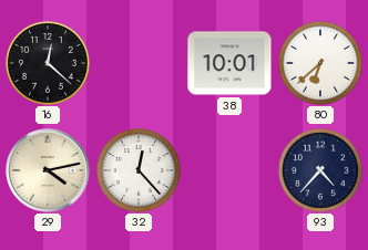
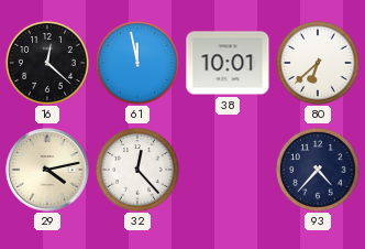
61: none -> 11:58 (137, 63)
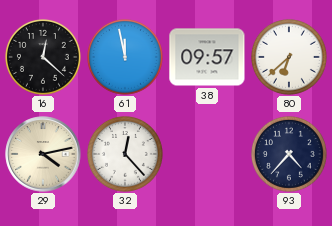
38: 10:01 -> 09:57 (207, 57)
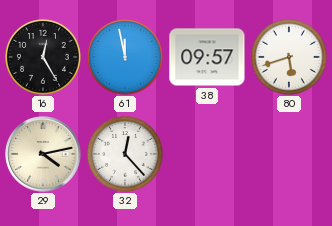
16: 12:22 -> 12:25 (43, 57)
80: 6:38 -> 5:42 (289, 57)
93: 4:37 -> none (289, 154)
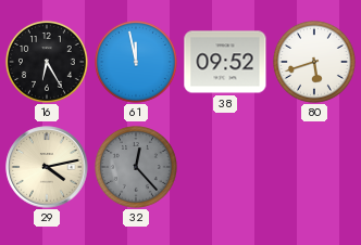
16: 12:25 -> 6:25 (47, 62)
38: 09:57 -> 09:52 (225, 62)
32 dial: white -> grey (136, 167)
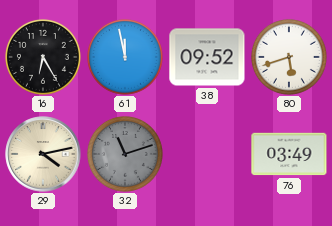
32: 12:23 -> 11:12 (125, 154)
76: none -> 03:49 (289, 154)
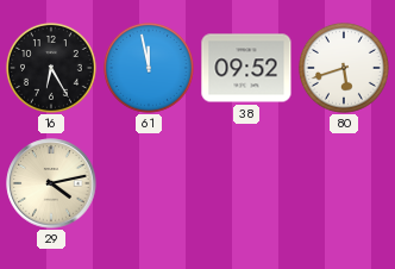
32: 11:12 -> none (125, 154)
76: 03:49 -> none (289, 154)
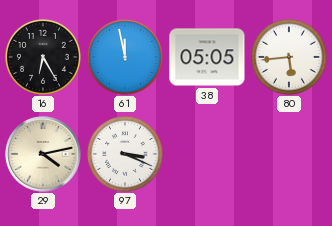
38: 09:52 -> 05:05 (207, 57)
80: 5:42 -> 5:44 (289, 57)
97: none -> 3:19 (125, 154)
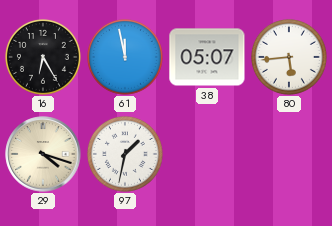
38: 05:05 -> 05:07 (207, 57)
29: 4:13 -> 4:18 (43, 154)
97: 3:19 -> 1:32 (125, 154)
